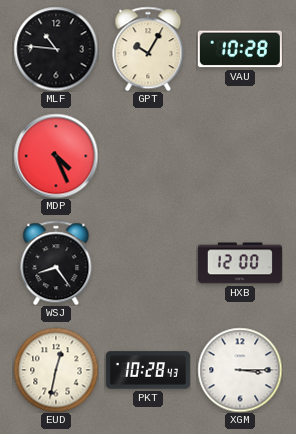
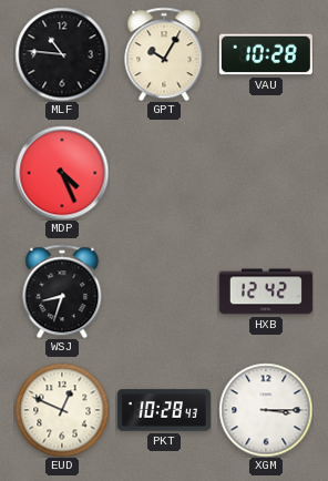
WSJ: 8:24 -> 8:33 (62, 291)
HXB: 12:00 -> 12:42 (266, 291)
EUD: 12:32 -> 12:49 (62, 410)
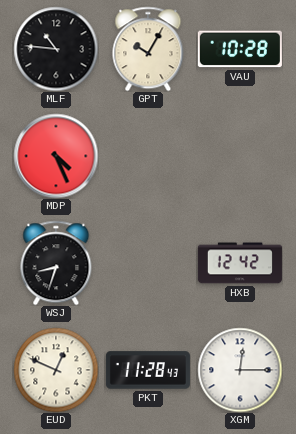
PKT: 10:28 -> 11:28 (148, 370)
XGM: 3:15 -> 12:15 (240, 370)
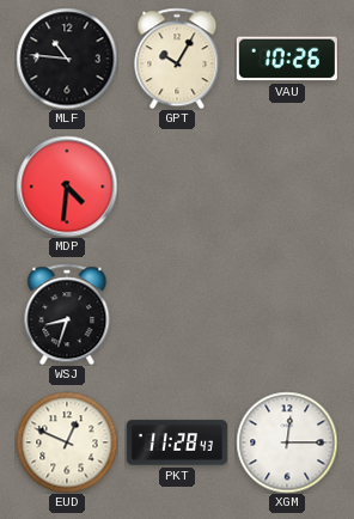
VAU: 10:28 -> 10:26 (287, 59)
MDP: 4:26 -> 4:31 (67, 187)
HXB: 12:42 -> none (240, 263)
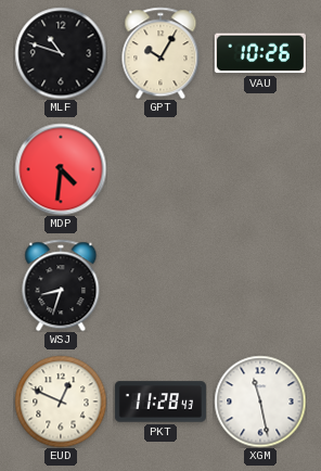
MLF: 10:46 -> 10:48 (61, 53)
XGM: 12:15 -> 11:28 (260, 402)
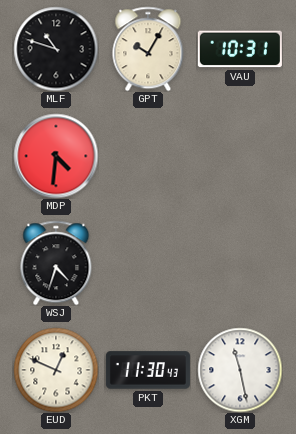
VAU: 10:26 -> 10:31 (240, 49)
WSJ: 8:33 -> 4:33 (56, 263)
PKT: 11:28 -> 11:30 (148, 370)
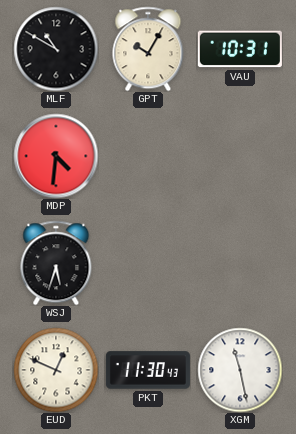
MLF: 10:48 -> 10:50 (56, 49)
WSJ: 4:33 -> 5:33 (56, 263)
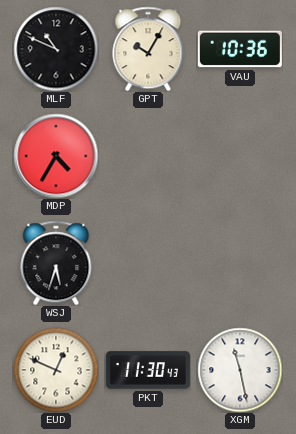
MLF: 10:50 -> 10:49 (56, 49)
VAU: 10:31 -> 10:36 (240, 49)
MDP: 4:31 -> 4:35 (56, 156)
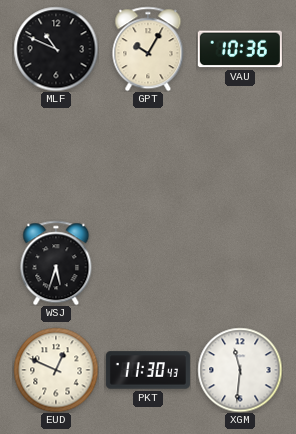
MDP: 4:35 -> none (56, 156)
XGM: 11:28 -> 11:31 (240, 370)
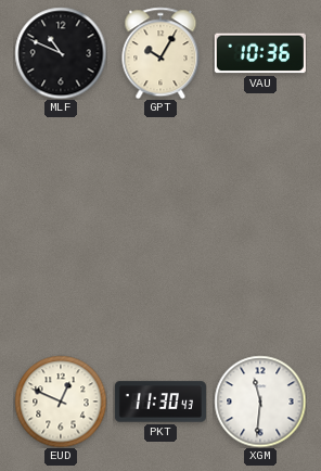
WSJ: 5:33 -> none (56, 263)
